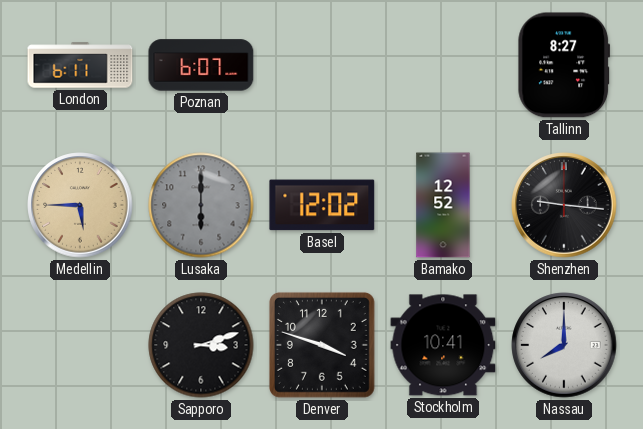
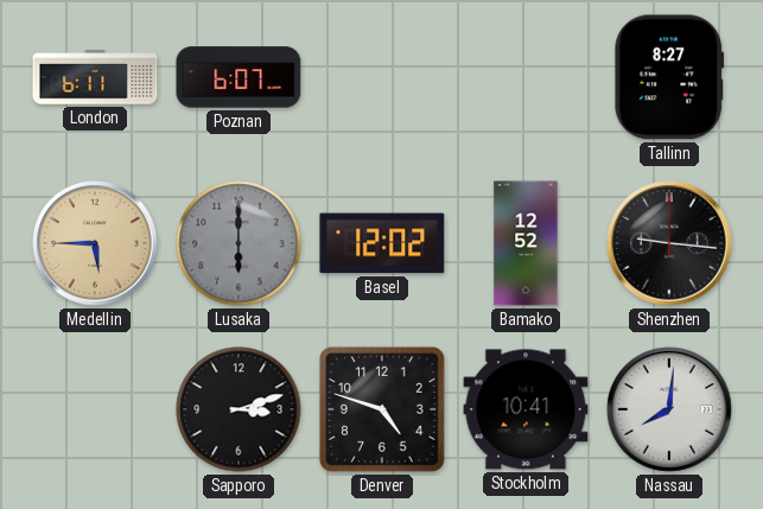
Denver: 3:48 -> 4:48 (382, 409)
Nassau: 8:00 -> 8:01 (669, 409)
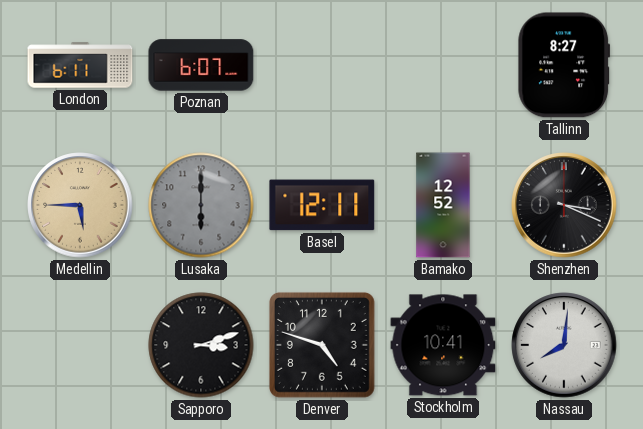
Basel: 12:02 -> 12:11 (322, 205)
Shenzhen: 9:16 -> 3:19 (564, 205)
